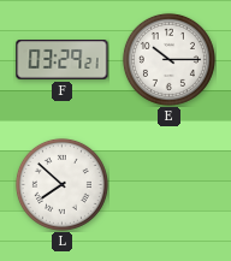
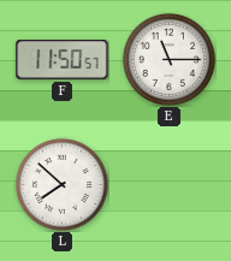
F: 03:29 -> 11:50 (63, 60)
E: 10:15 -> 11:15 (168, 59)
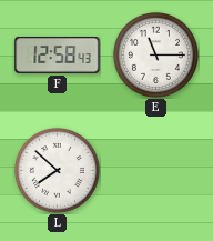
F: 11:50 -> 12:58 (58, 56)
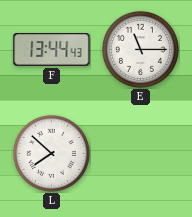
F: 12:58 -> 13:44 (52, 50)
